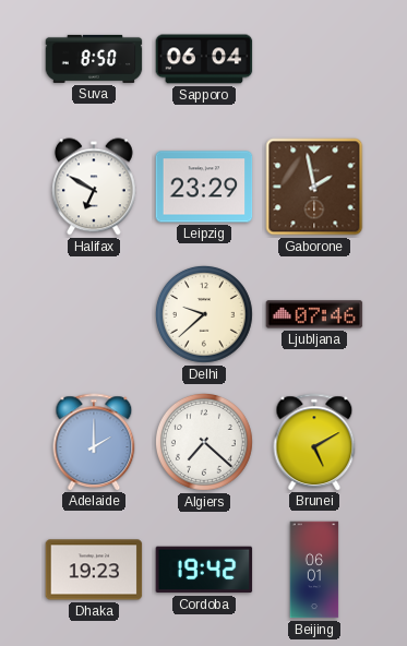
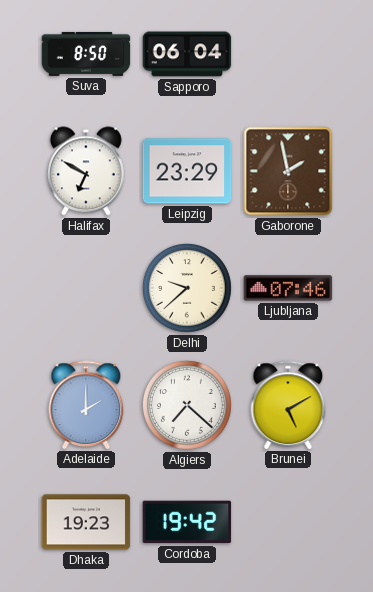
Beijing: 06:01 -> none (314, 570)
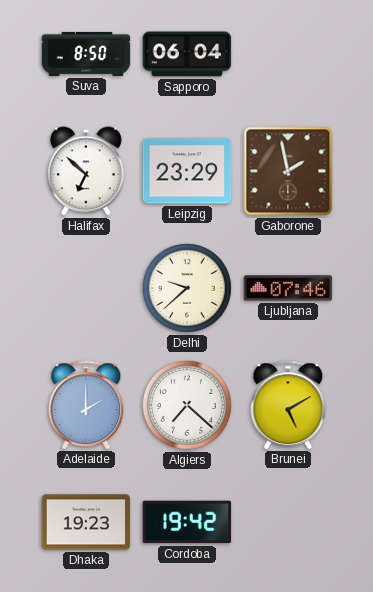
Halifax: 6:50 -> 6:52 (86, 171)
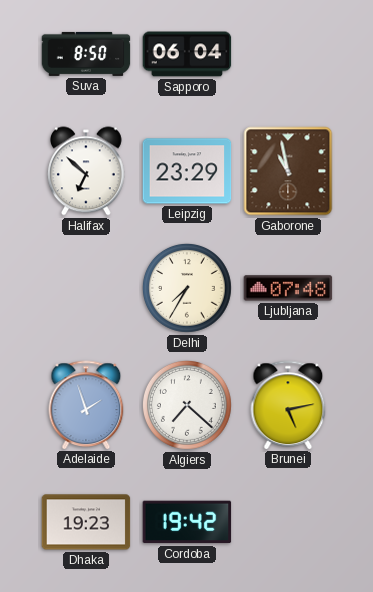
Gaborone: 1:58 -> 10:58 (288, 171)
Delhi: 9:38 -> 7:35 (187, 288)
Ljubljana: 07:46 -> 07:48 (288, 288)
Adelaide: 2:00 -> 1:57 (86, 405)
Brunei: 5:10 -> 5:13 (288, 405)
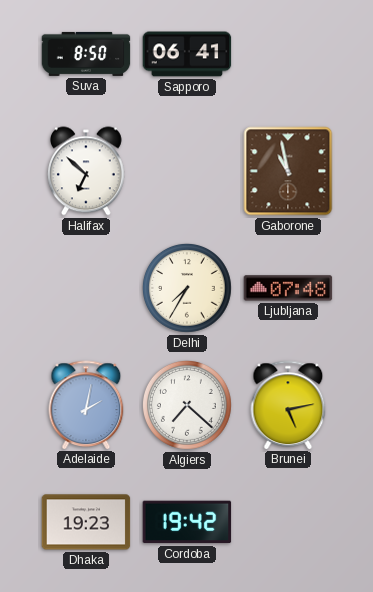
Sapporo: 06:04 -> 06:41 (187, 54)
Leipzig: 23:29 -> none (187, 171)
Adelaide: 1:57 -> 2:02 (86, 405)
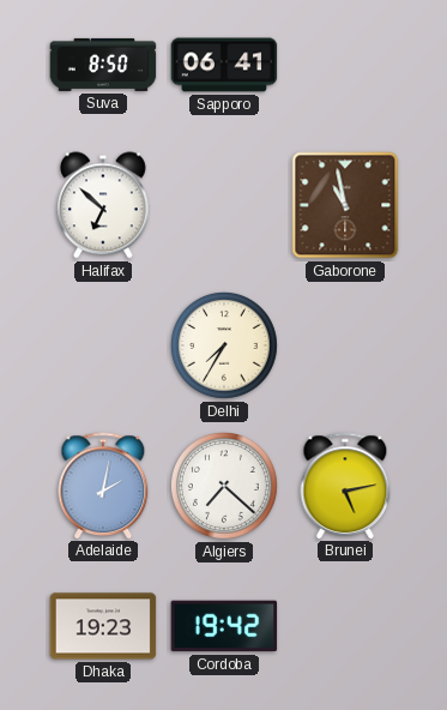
Ljubljana: 07:48 -> none (288, 288)
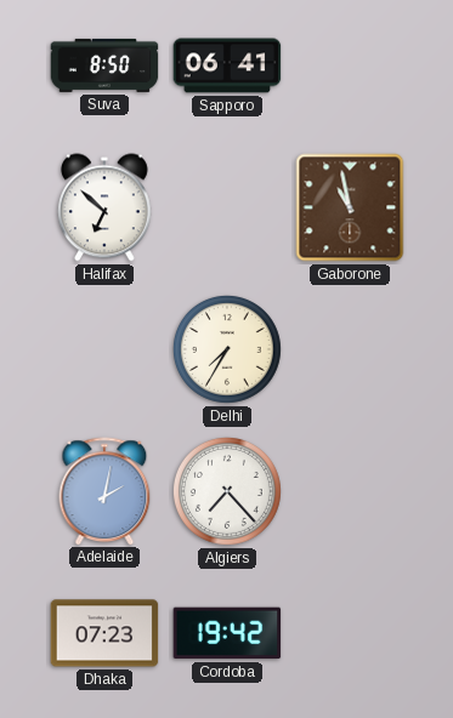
Algiers: 7:22 -> 7:23 (227, 491)
Brunei: 5:13 -> none (345, 486)
Dhaka: 19:23 -> 07:23 (104, 633)
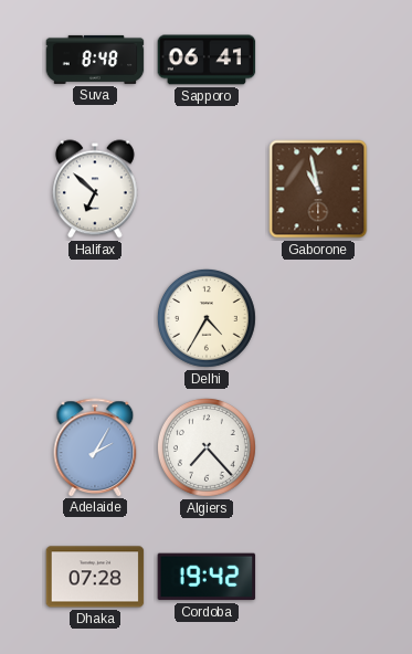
Suva: 8:50 -> 8:48 (95, 60)
Delhi: 7:35 -> 4:35 (207, 318)
Adelaide: 2:02 -> 2:05 (95, 447)
Dhaka: 07:23 -> 07:28 (95, 577)
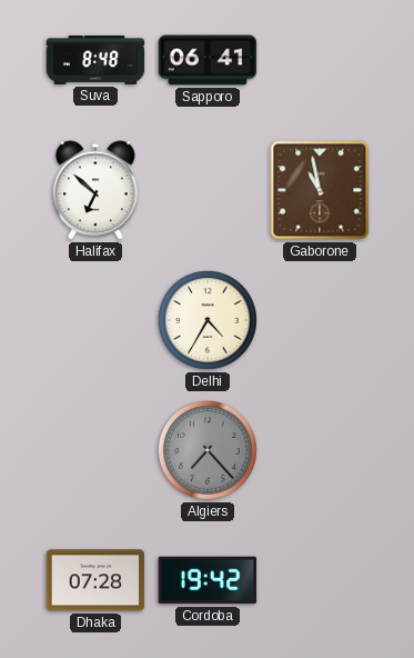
Adelaide: 2:05 -> none (95, 447)
Algiers dial: white -> grey (208, 450)
